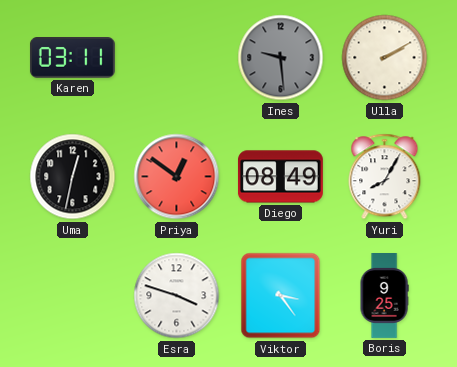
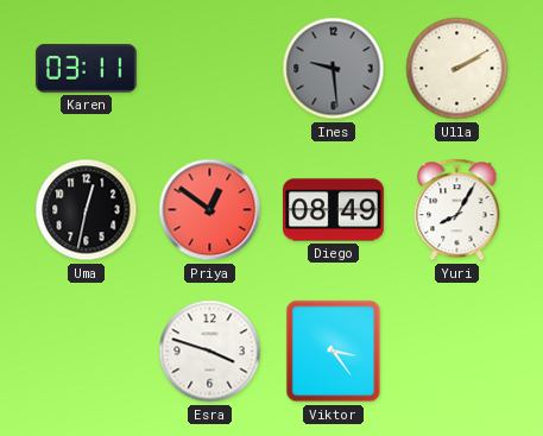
Boris: 9:25 -> none (384, 296)
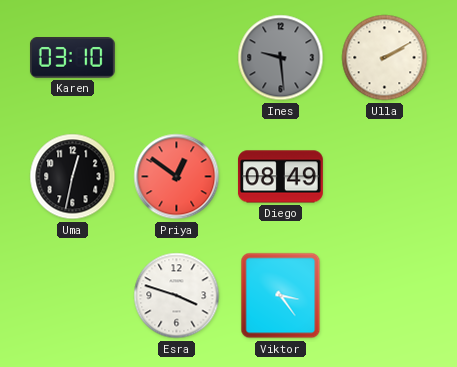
Karen: 03:11 -> 03:10 (72, 58)
Yuri: 8:05 -> none (457, 210)
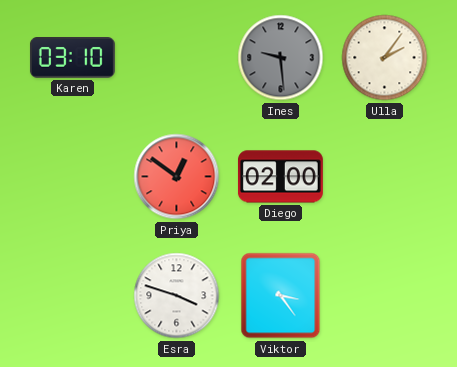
Ulla: 2:10 -> 2:06 (385, 58)
Uma: 12:32 -> none (73, 177)
Diego: 08:49 -> 02:00 (280, 177)
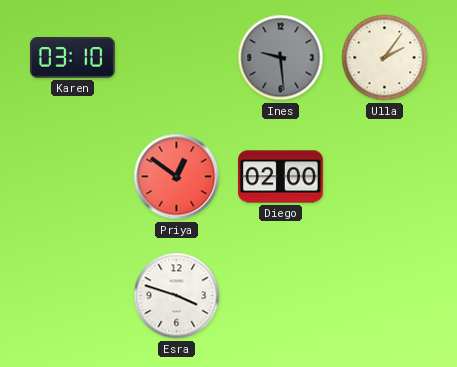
Viktor: 3:24 -> none (281, 296)
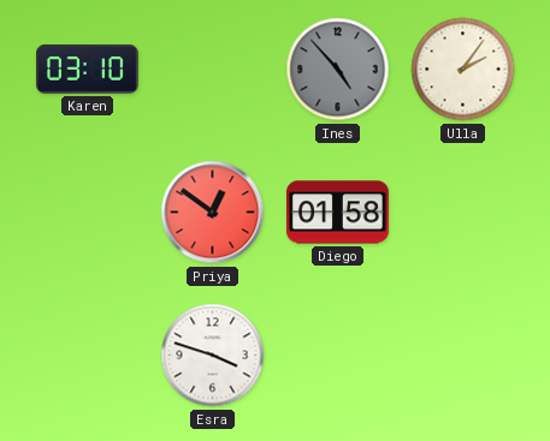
Ines: 9:29 -> 4:53 (338, 70)
Diego: 02:00 -> 01:58 (337, 213)
